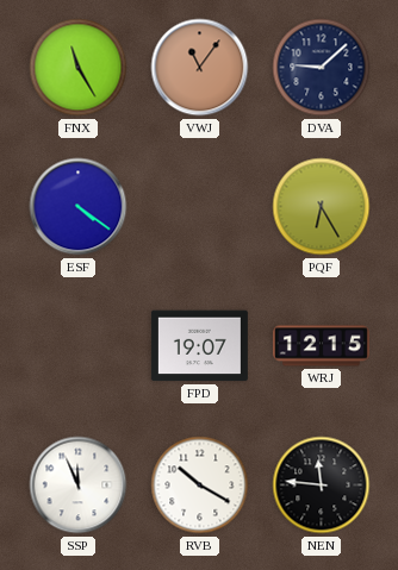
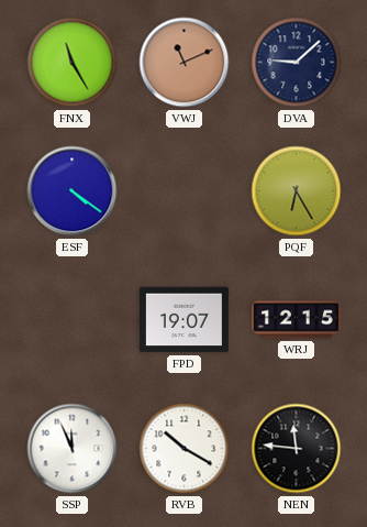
VWJ: 11:06 -> 11:11 (185, 63)
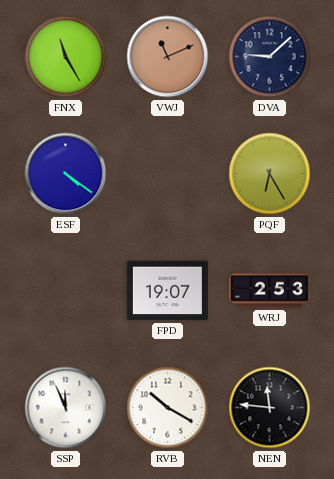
WRJ: 12:15 -> 2:53 (269, 291)
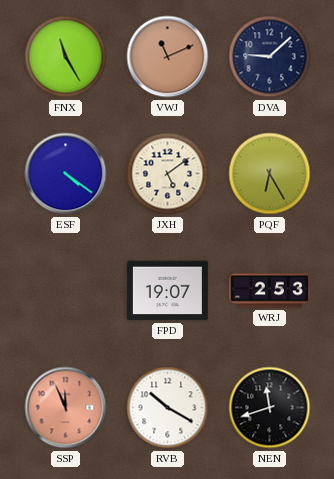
JXH: none -> 5:09 (168, 174)
SSP dial: white -> salmon (66, 408)
NEN: 11:46 -> 11:42 (270, 408)
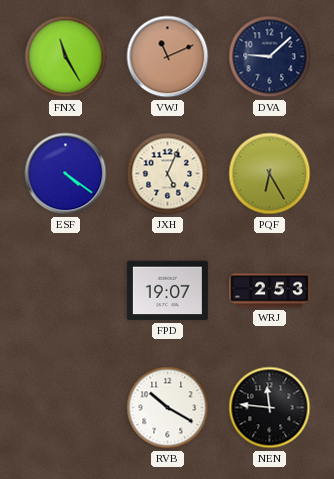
JXH: 5:09 -> 5:04 (168, 174)
SSP: 11:56 -> none (66, 408)
NEN: 11:42 -> 11:46 (270, 408)
